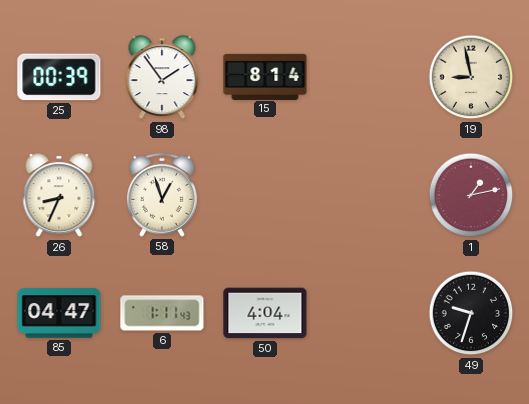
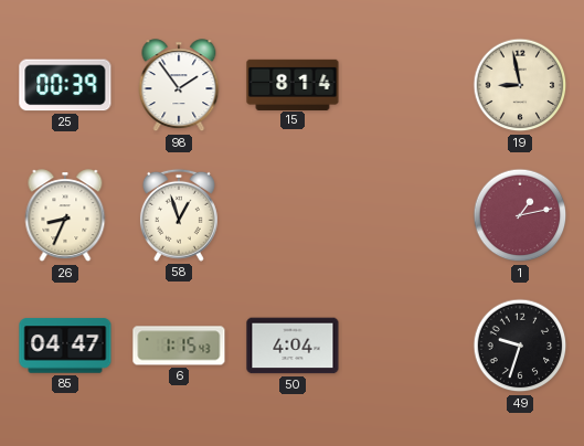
6: 1:11 -> 1:15 (179, 346)
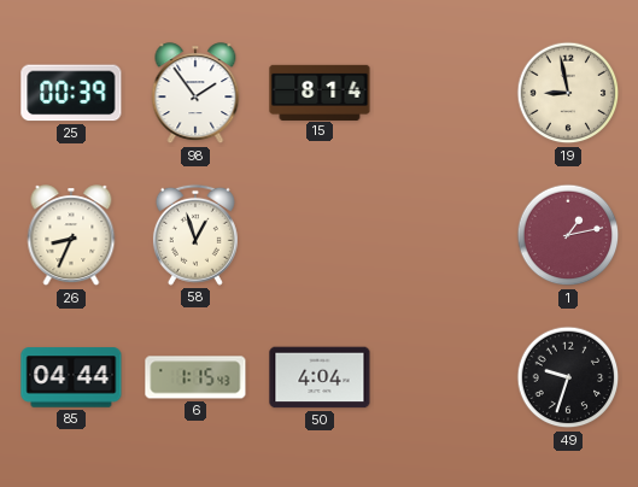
85: 04:47 -> 04:44 (71, 377)
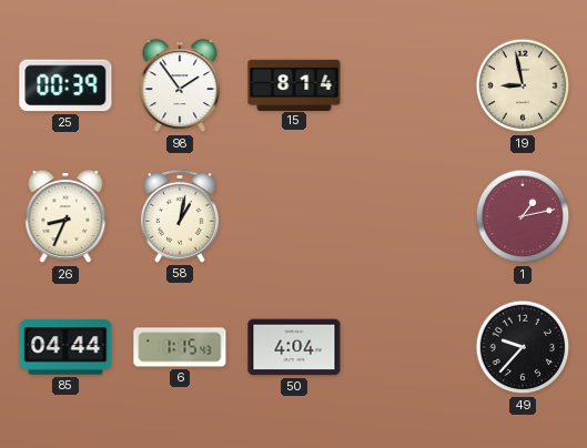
58: 12:57 -> 1:02 (180, 216)
49: 9:33 -> 9:37 (523, 347)
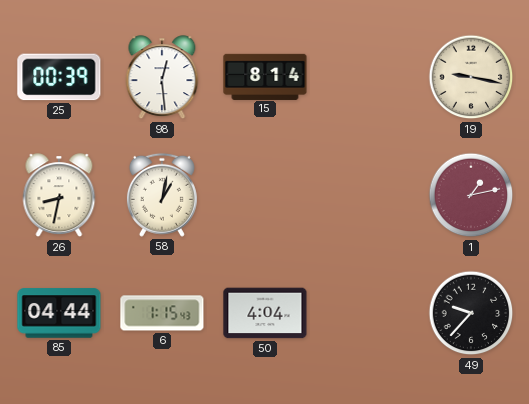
98: 1:54 -> 12:29 (162, 78)
19: 8:58 -> 9:17 (471, 77)
26: 8:34 -> 8:32 (59, 196)
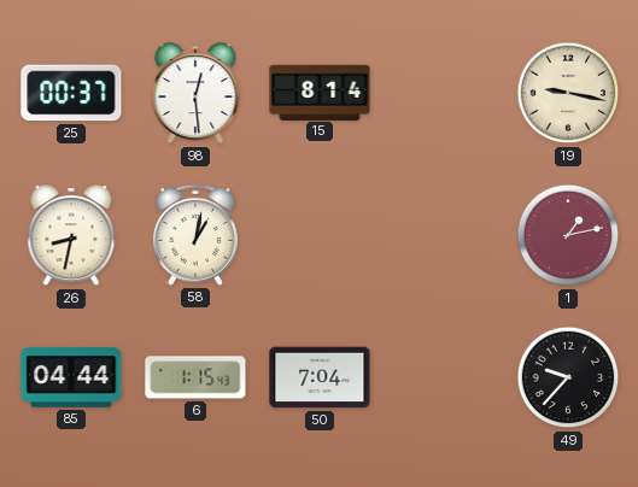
25: 00:39 -> 00:37 (71, 93)
50: 4:04 -> 7:04 (320, 377)
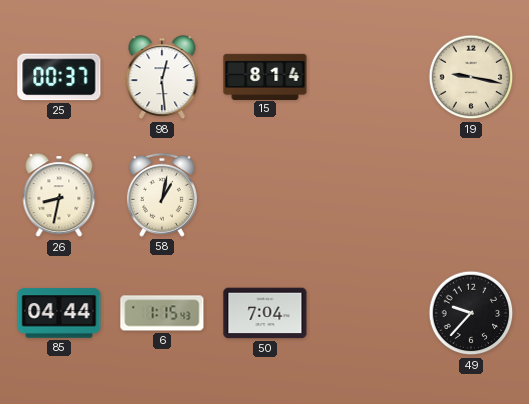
1: 1:13 -> none (568, 235)
